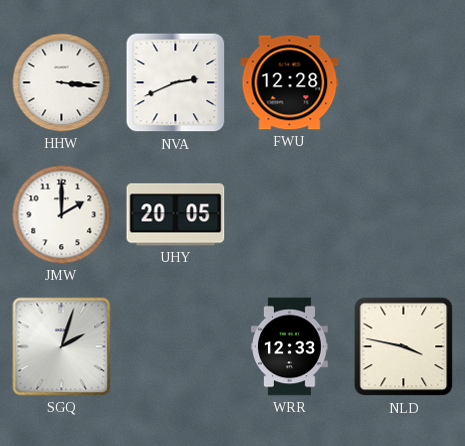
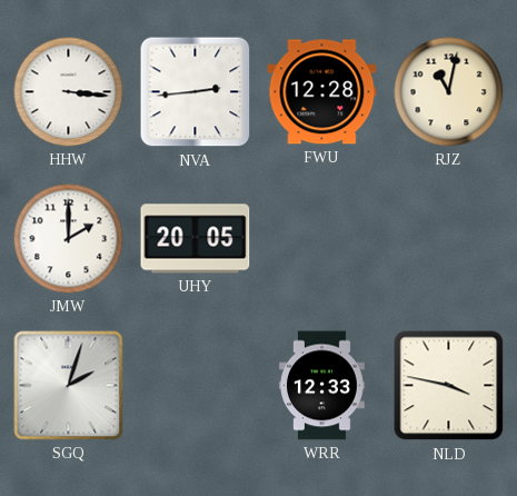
NVA: 2:41 -> 2:44 (196, 92)
RJZ: none -> 11:02 (449, 92)
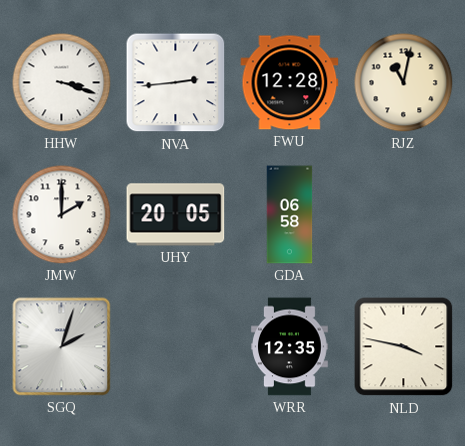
HHW: 3:16 -> 3:18 (62, 83)
GDA: none -> 06:58 (290, 215)
WRR: 12:33 -> 12:35 (290, 347)
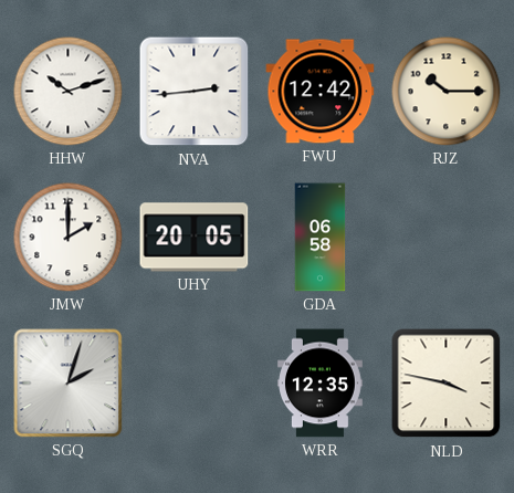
HHW: 3:18 -> 10:12 (69, 92)
FWU: 12:28 -> 12:42 (321, 92)
RJZ: 11:02 -> 10:15 (447, 92)
